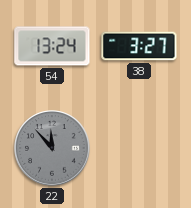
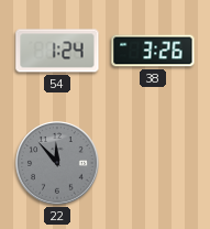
54: 13:24 -> 1:24 (57, 51)
38: 3:27 -> 3:26 (153, 51)
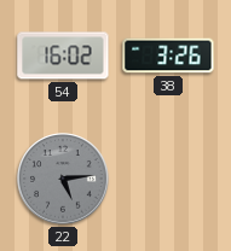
54: 1:24 -> 16:02 (63, 56)
22: 11:53 -> 5:14 (63, 179)
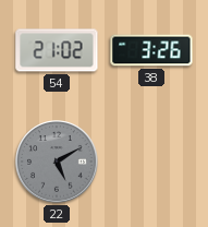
54: 16:02 -> 21:02 (57, 50)
22: 5:14 -> 5:10 (57, 162)
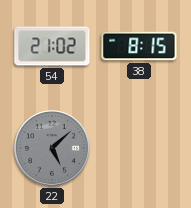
38: 3:26 -> 8:15 (139, 46)
22: 5:10 -> 5:08 (52, 148)
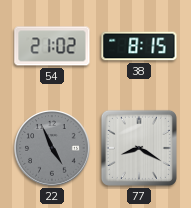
22: 5:08 -> 4:56 (52, 148)
77: none -> 8:20 (139, 148)
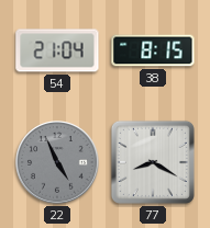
54: 21:02 -> 21:04 (57, 50)
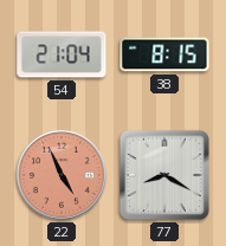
22 dial: grey -> salmon (62, 175)
